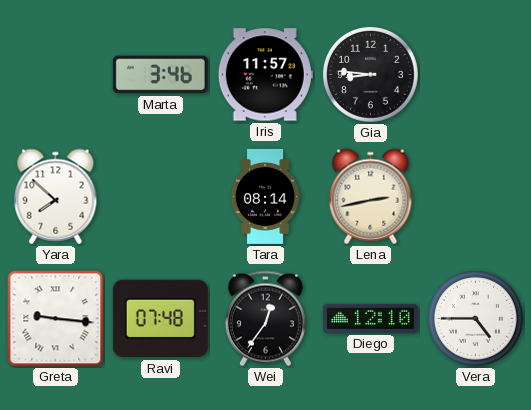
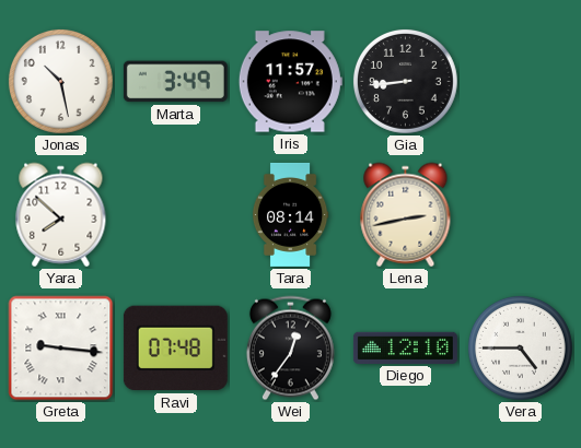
Jonas: none -> 10:28 (60, 81)
Marta: 3:46 -> 3:49 (175, 82)
Gia: 8:46 -> 8:44 (405, 81)
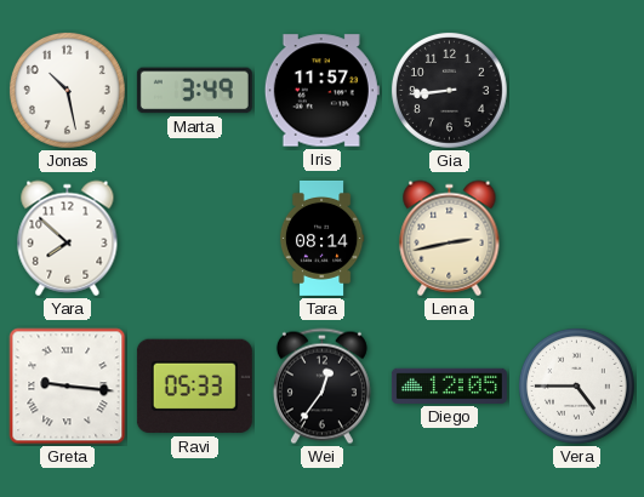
Ravi: 07:48 -> 05:33 (194, 387)
Diego: 12:10 -> 12:05 (449, 385)
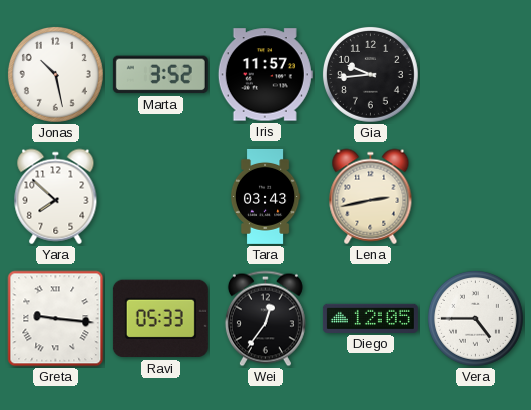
Marta: 3:49 -> 3:52 (160, 75)
Gia: 8:44 -> 9:44 (370, 74)
Tara: 08:14 -> 03:43 (265, 196)
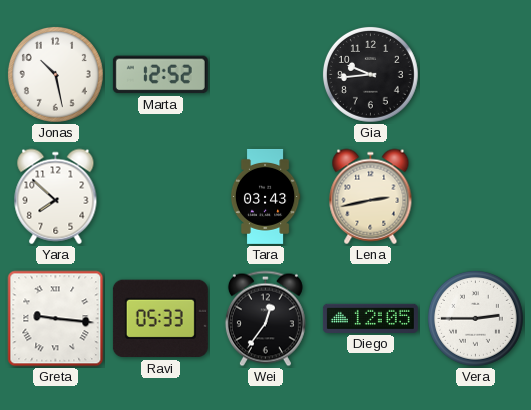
Marta: 3:52 -> 12:52 (160, 75)
Iris: 11:57 -> none (265, 75)
Vera: 4:45 -> 2:45 (475, 318)
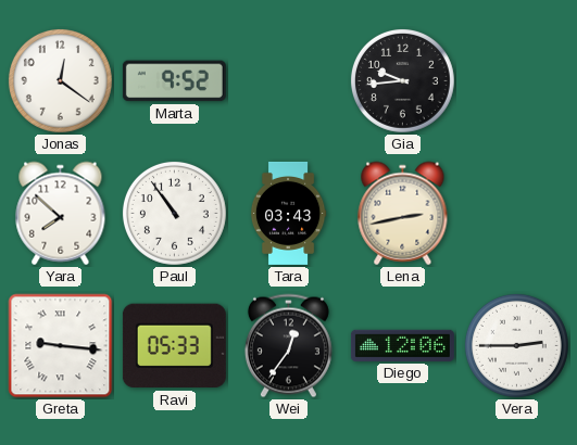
Jonas: 10:28 -> 12:21 (60, 80)
Marta: 12:52 -> 9:52 (174, 81)
Paul: none -> 10:54 (174, 213)
Diego: 12:05 -> 12:06 (402, 345)
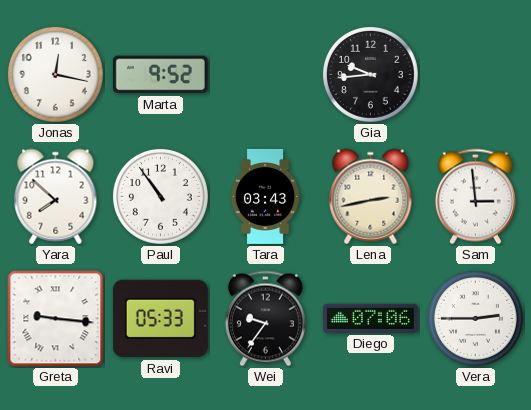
Jonas: 12:21 -> 12:17 (55, 74)
Sam: none -> 2:59 (475, 197)
Wei: 12:36 -> 9:36 (265, 319)
Diego: 12:06 -> 07:06 (370, 318)
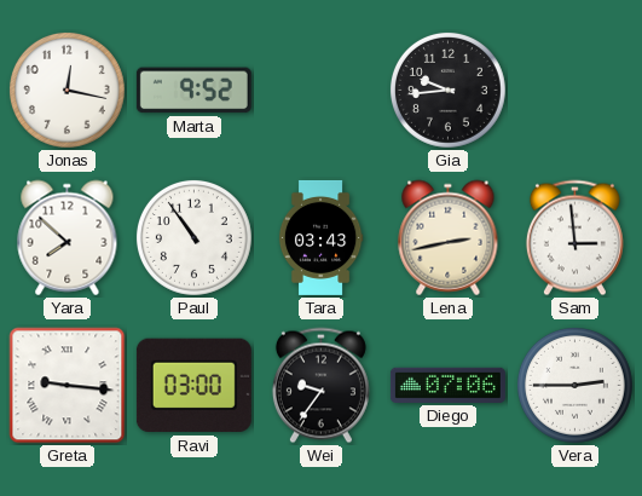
Ravi: 05:33 -> 03:00 (193, 386)
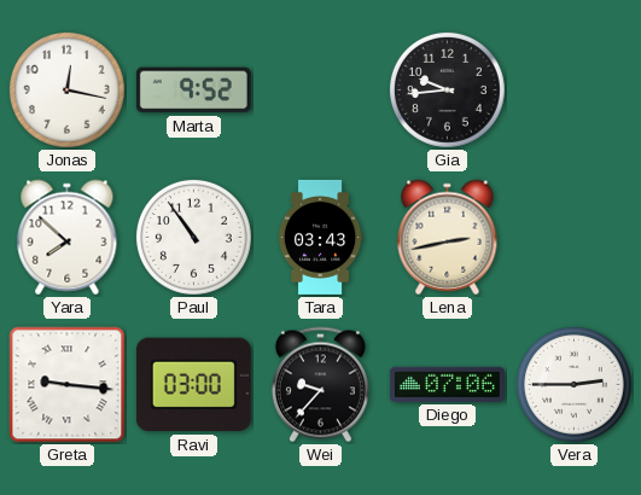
Sam: 2:59 -> none (574, 238)
Wei: 9:36 -> 9:37 (320, 385)
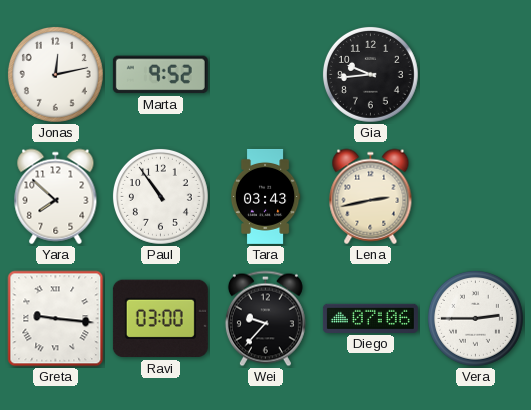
Jonas: 12:17 -> 12:13 (55, 74)
